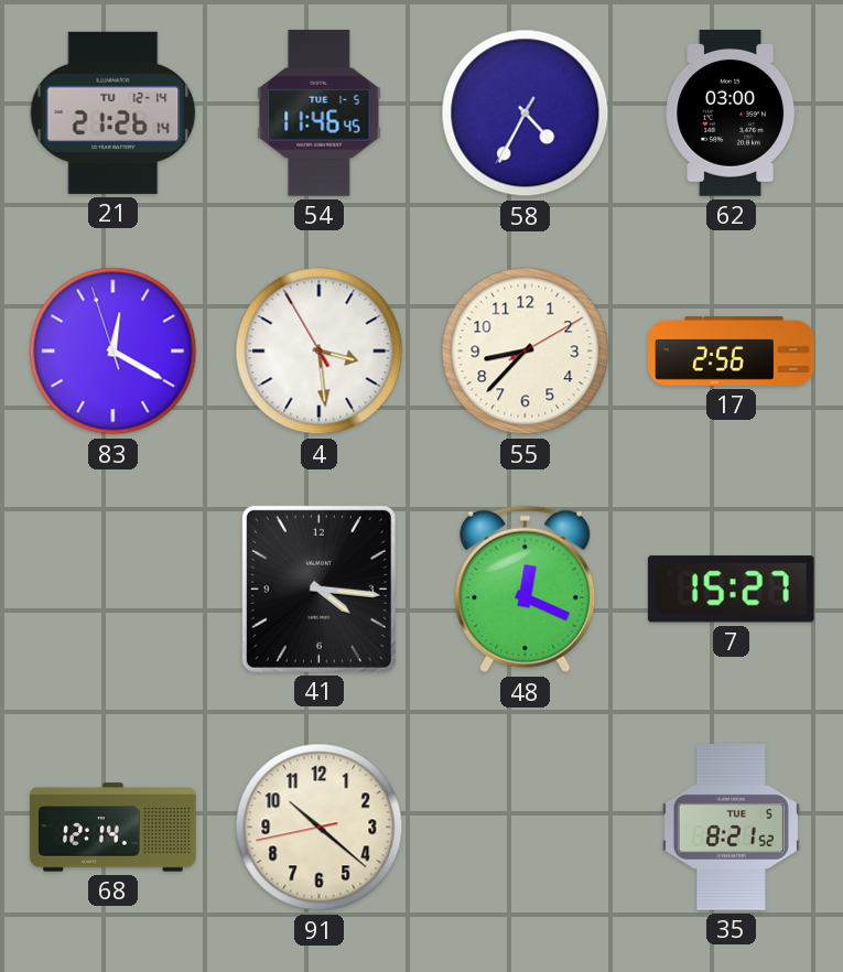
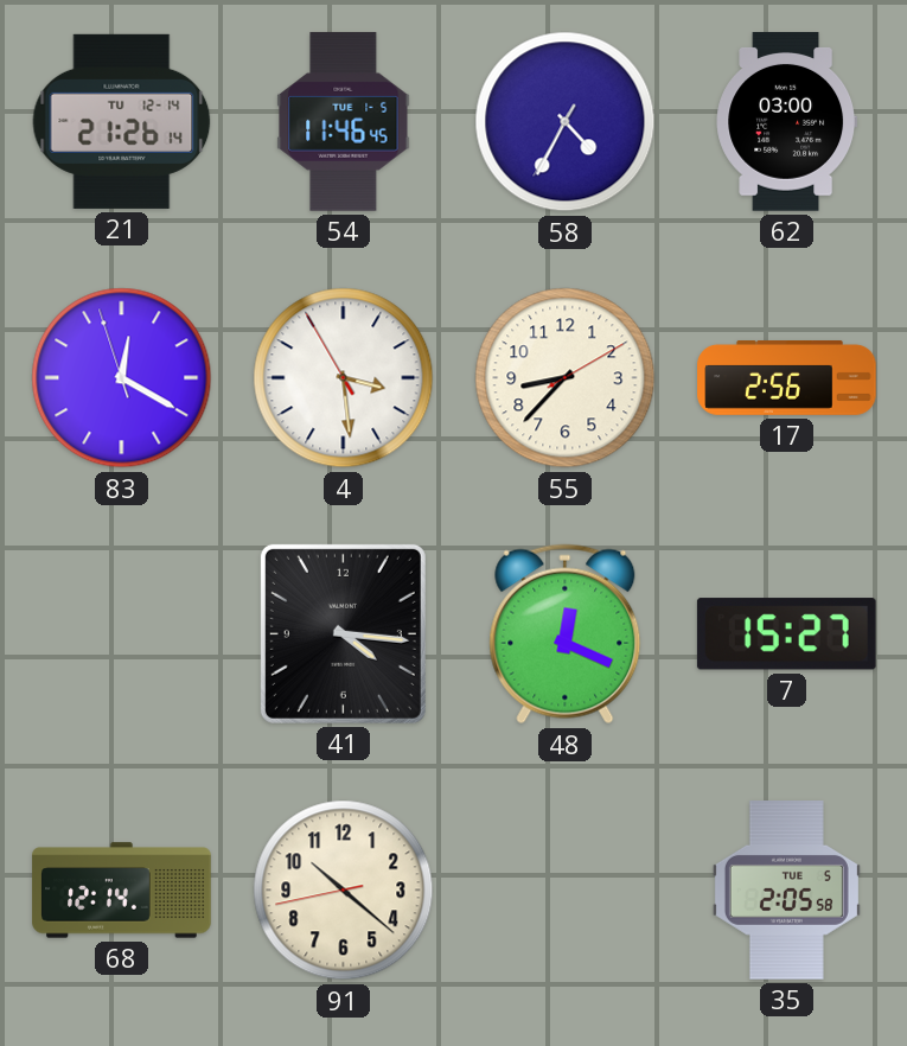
35: 8:21 -> 2:05 (786, 891)
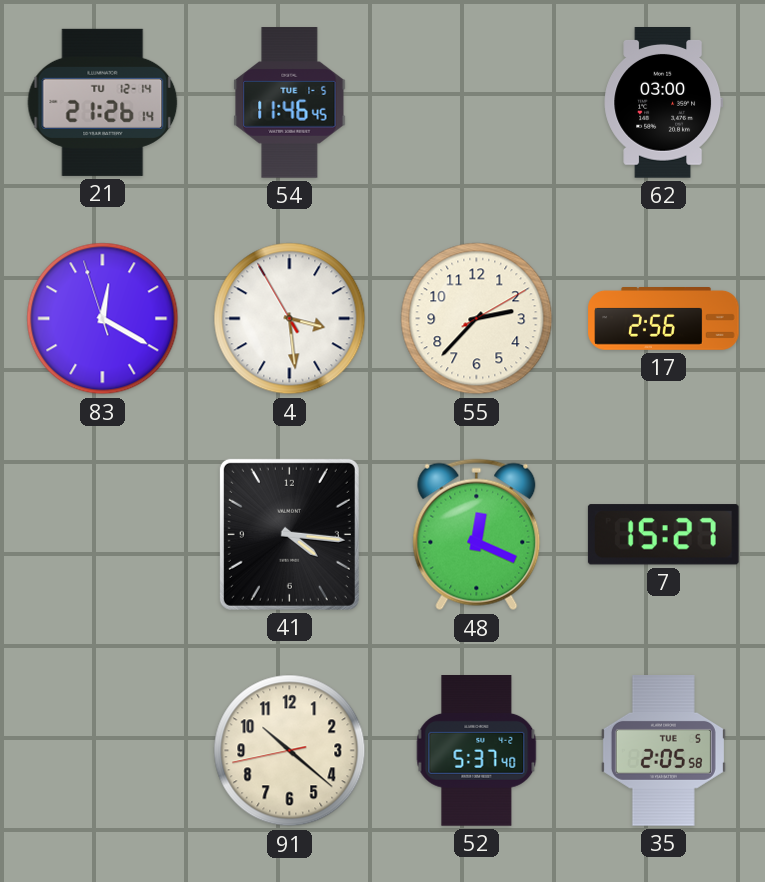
58: 4:34 -> none (566, 122)
55: 8:37 -> 2:37 (477, 319)
68: 12:14 -> none (122, 891)
52: none -> 5:37 (477, 751)
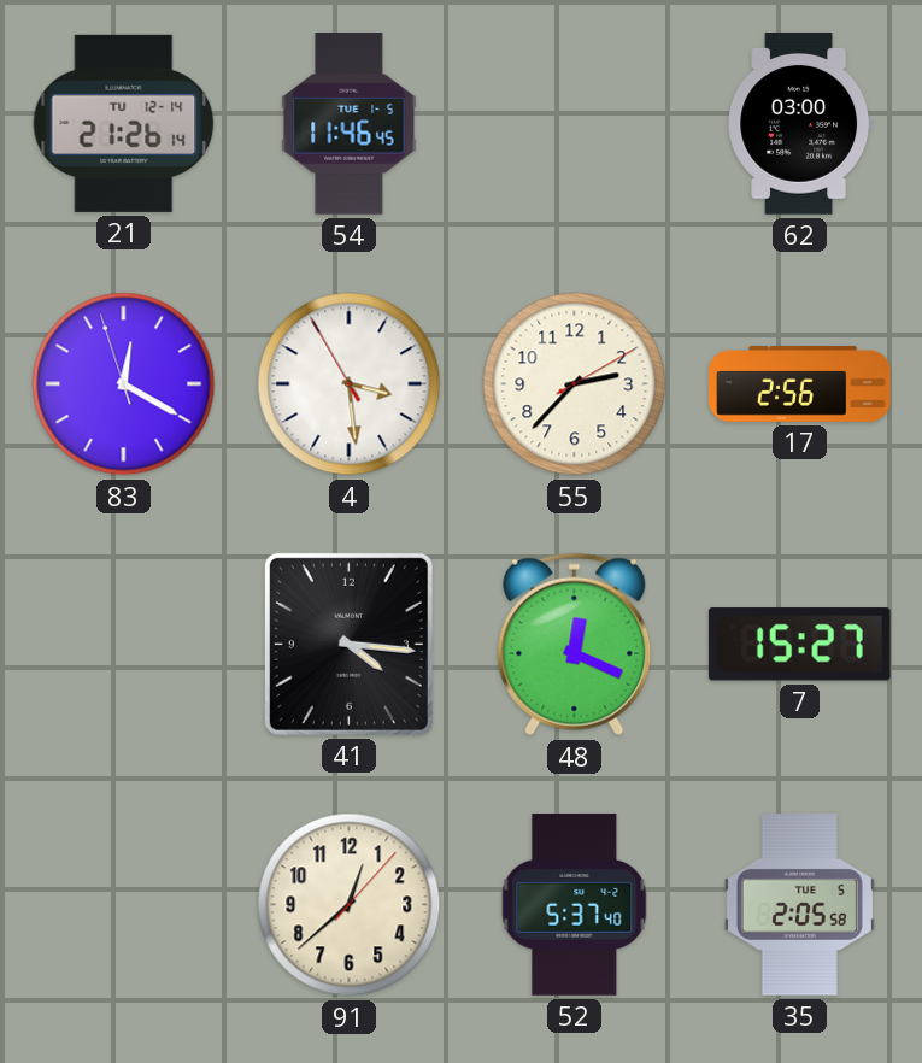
91: 10:21 -> 12:38 (350, 905)
